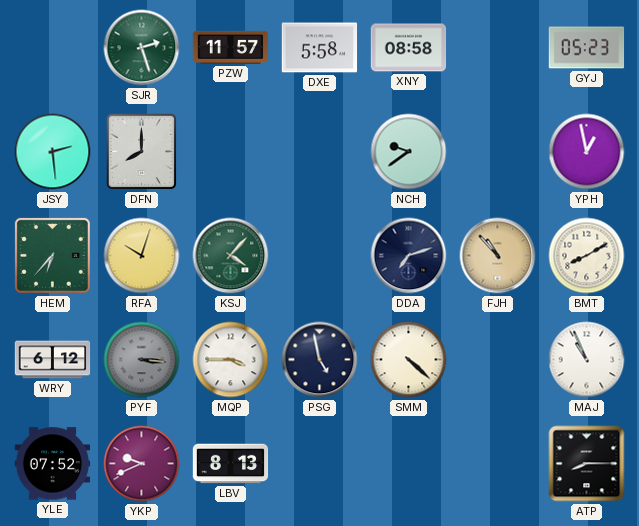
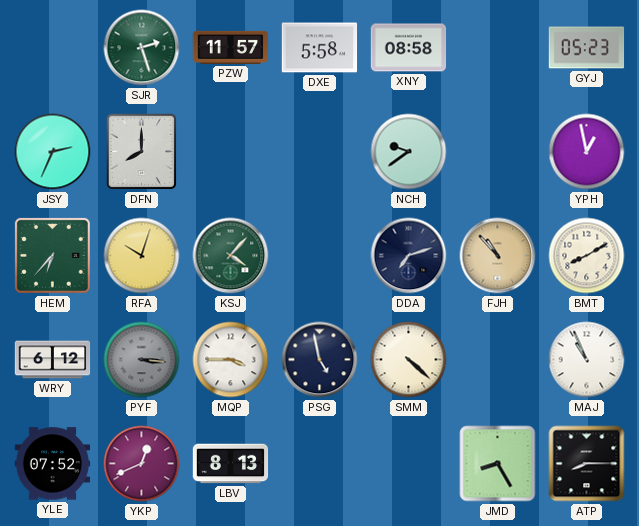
JSY: 2:29 -> 2:34 (53, 152)
YKP: 9:41 -> 12:41 (142, 464)
JMD: none -> 8:25 (498, 464)
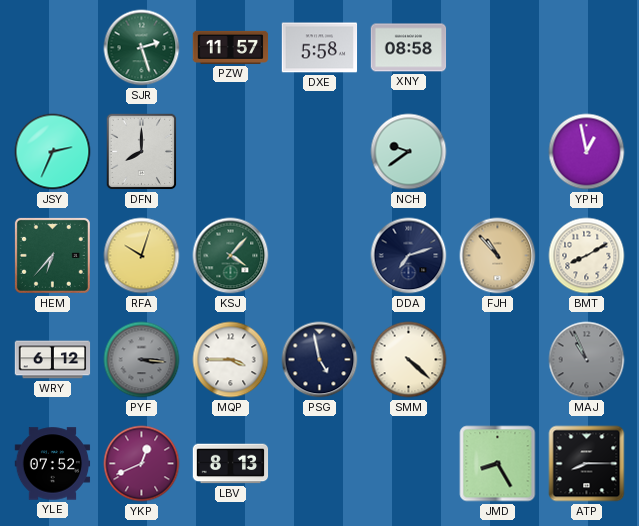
GYJ: 05:23 -> none (587, 48)
MAJ dial: white -> grey (587, 360)
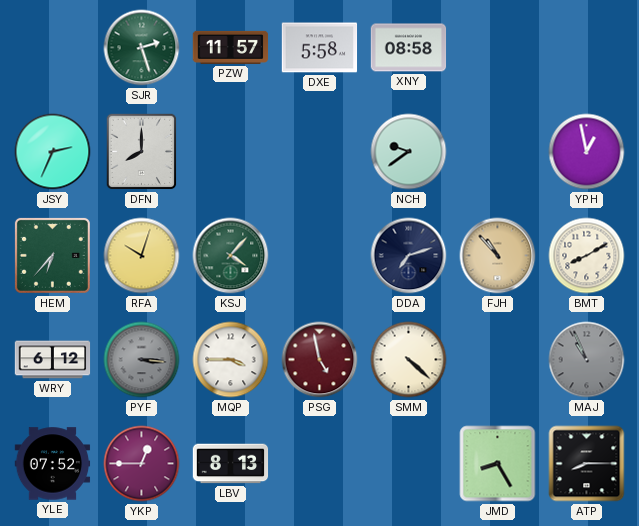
PSG dial: navy -> burgundy (320, 360)
YKP: 12:41 -> 12:45 (142, 464)
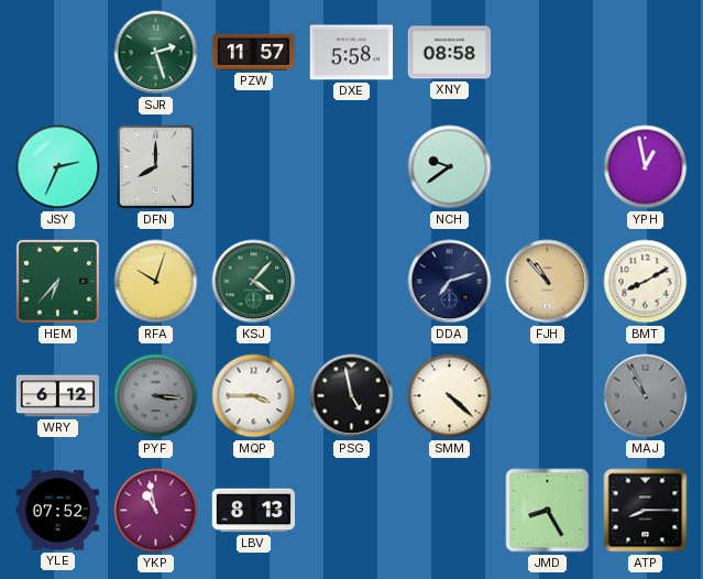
PSG dial: burgundy -> black (352, 396)
YKP: 12:45 -> 10:58 (156, 511)
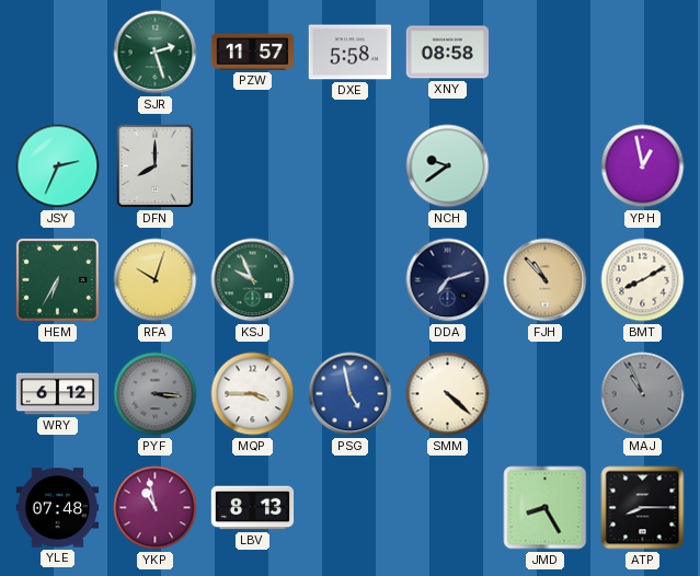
HEM: 6:37 -> 6:35 (57, 279)
KSJ: 4:07 -> 9:56 (253, 280)
PSG dial: black -> blue (351, 394)
YLE: 07:52 -> 07:48 (58, 508)
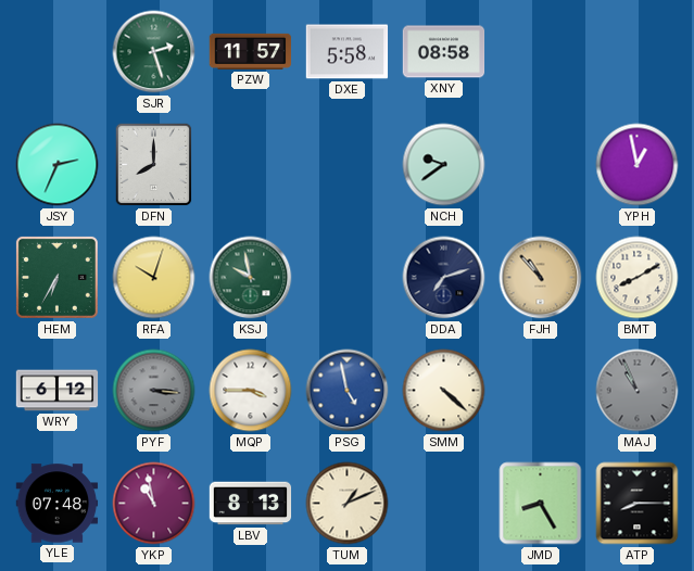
KSJ: 9:56 -> 9:58 (251, 278)
TUM: none -> 1:11 (348, 504)
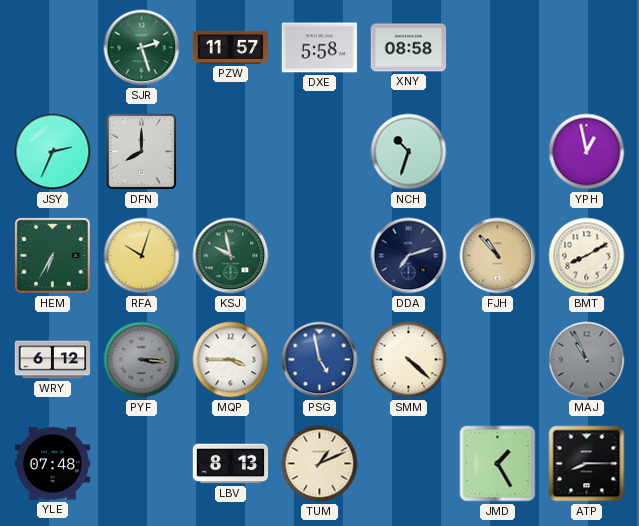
NCH: 9:39 -> 10:33 (409, 152)
YKP: 10:58 -> none (154, 504)
JMD: 8:25 -> 1:25 (498, 464)
